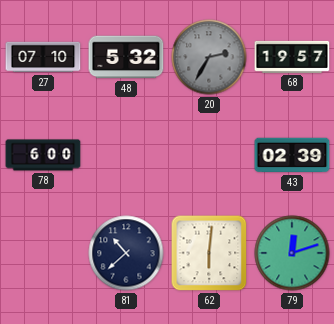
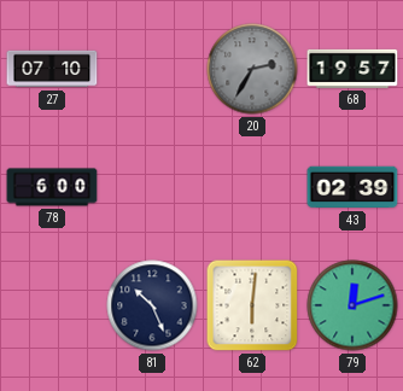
48: 5:32 -> none (126, 57)
81: 10:38 -> 10:26 (152, 305)
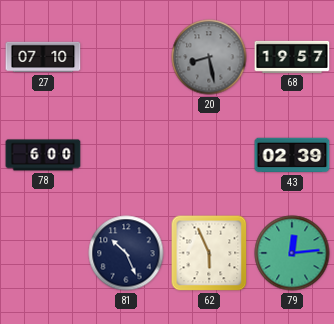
20: 2:35 -> 8:28 (209, 57)
62: 6:01 -> 5:56 (209, 253)
79: 12:12 -> 12:14 (292, 253)
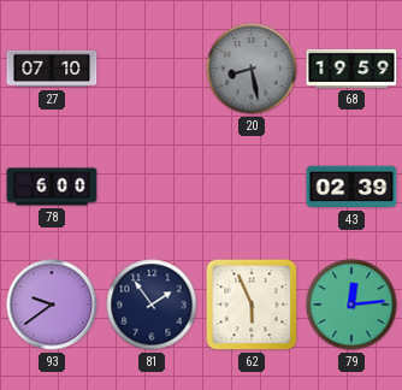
68: 19:57 -> 19:59 (351, 69)
93: none -> 9:39 (52, 305)
81: 10:26 -> 1:54 (152, 305)
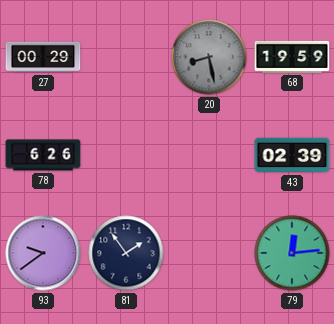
27: 07:10 -> 00:29 (43, 57)
78: 6:00 -> 6:26 (43, 155)
62: 5:56 -> none (252, 305)
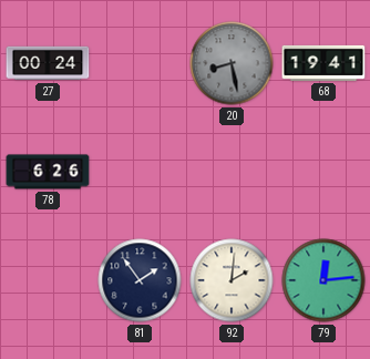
27: 00:29 -> 00:24 (48, 63)
68: 19:59 -> 19:41 (323, 63)
43: 02:39 -> none (292, 155)
93: 9:39 -> none (43, 253)
92: none -> 2:01 (232, 280)
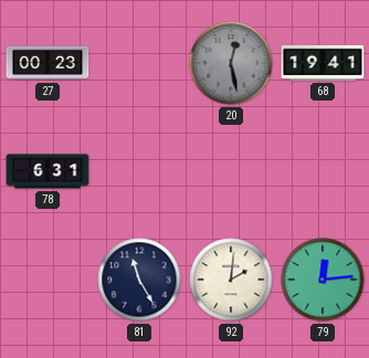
27: 00:24 -> 00:23 (48, 63)
20: 8:28 -> 12:28 (231, 63)
78: 6:26 -> 6:31 (48, 171)
81: 1:54 -> 11:25 (139, 280)
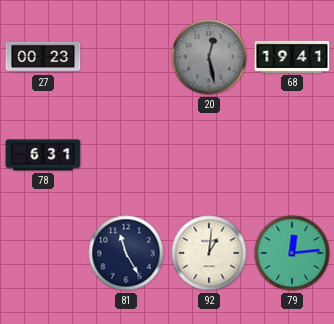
92: 2:01 -> 1:01 (209, 253)
